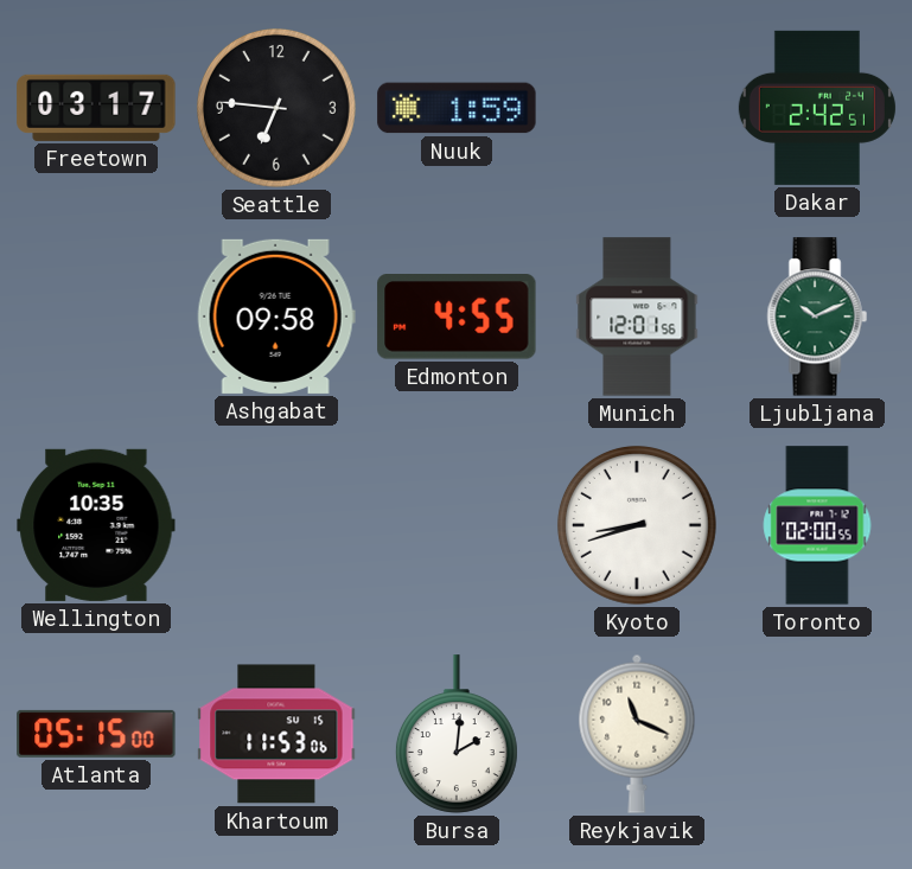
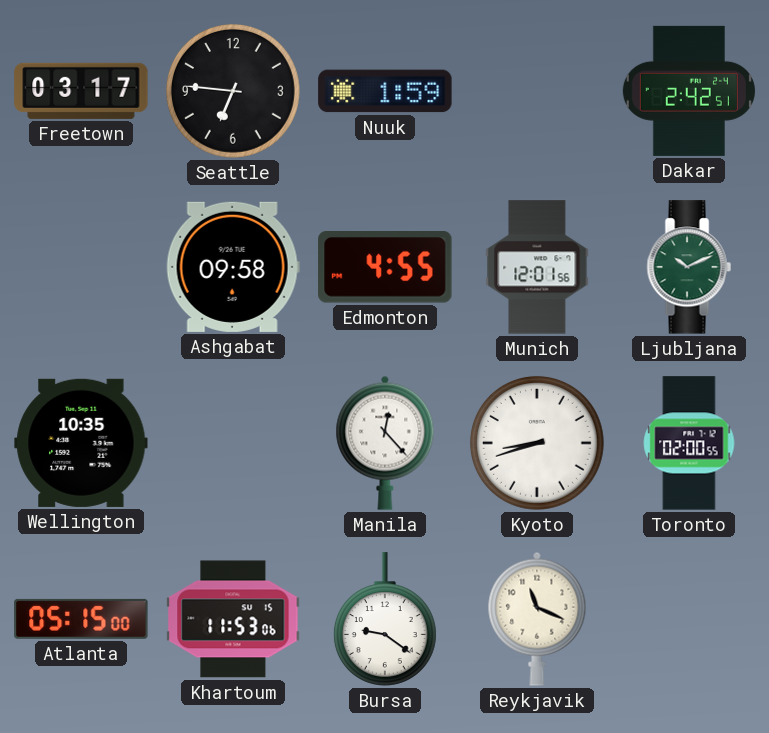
Manila: none -> 12:23 (385, 443)
Bursa: 2:01 -> 9:21 (385, 619)
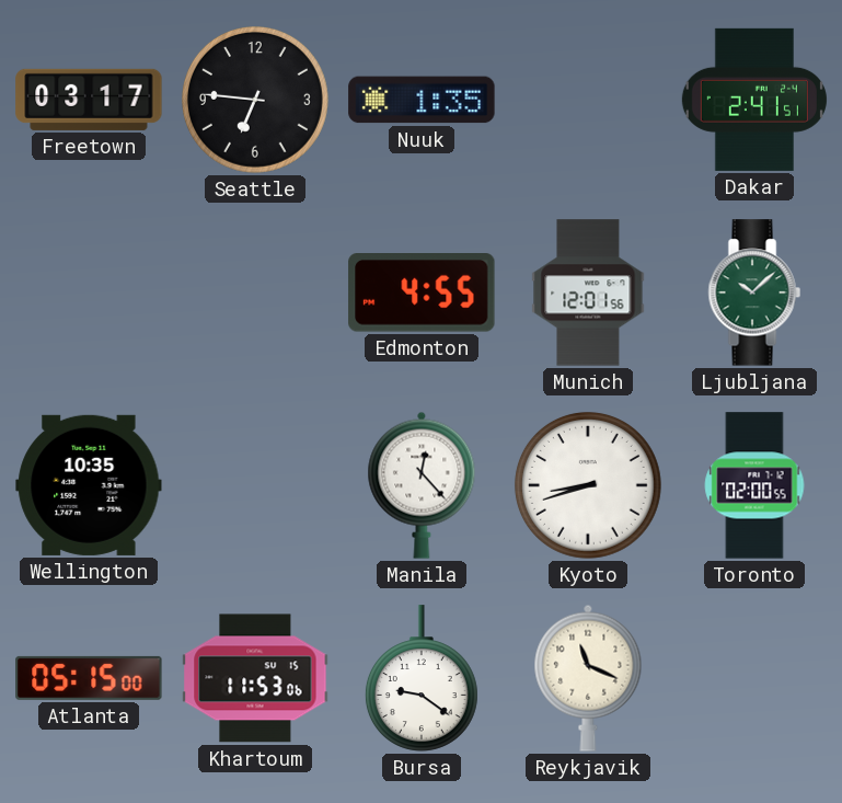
Nuuk: 1:59 -> 1:35 (422, 100)
Dakar: 2:42 -> 2:41 (754, 100)
Ashgabat: 09:58 -> none (233, 267)
Ljubljana: 10:11 -> 10:08 (754, 292)
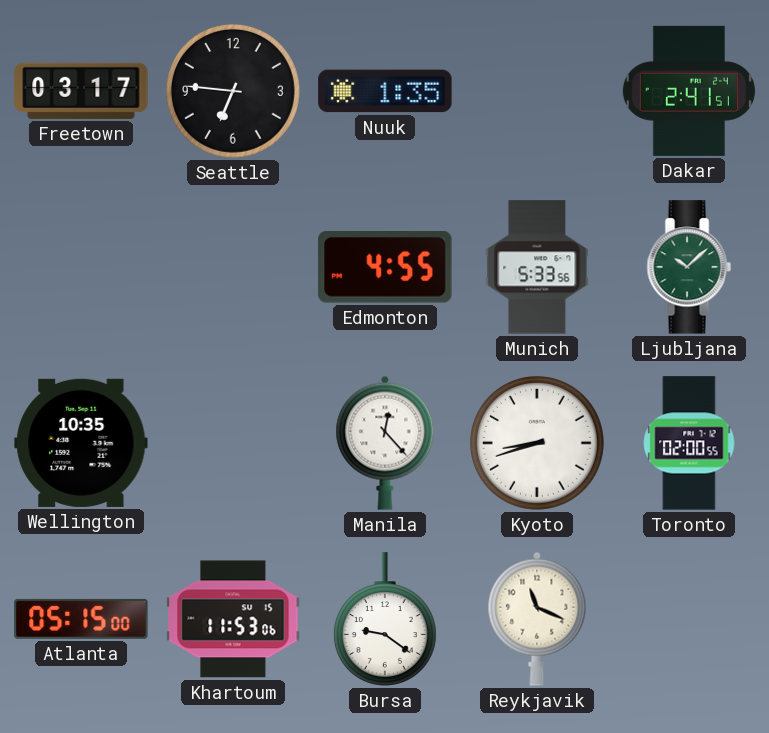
Munich: 12:01 -> 5:33 (537, 267)
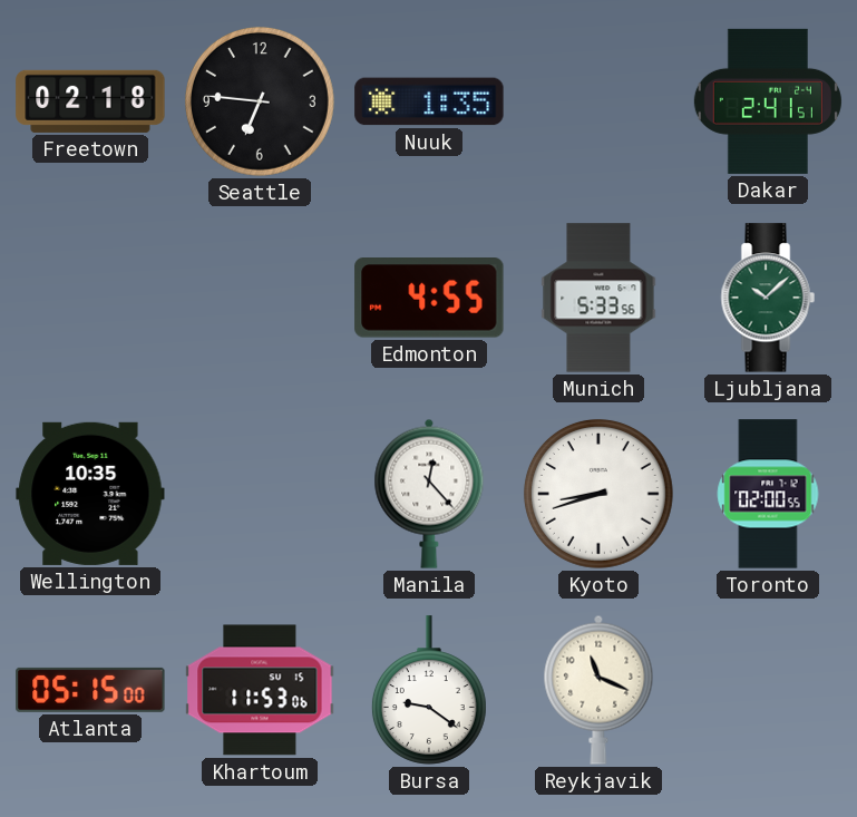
Freetown: 03:17 -> 02:18 (90, 101)
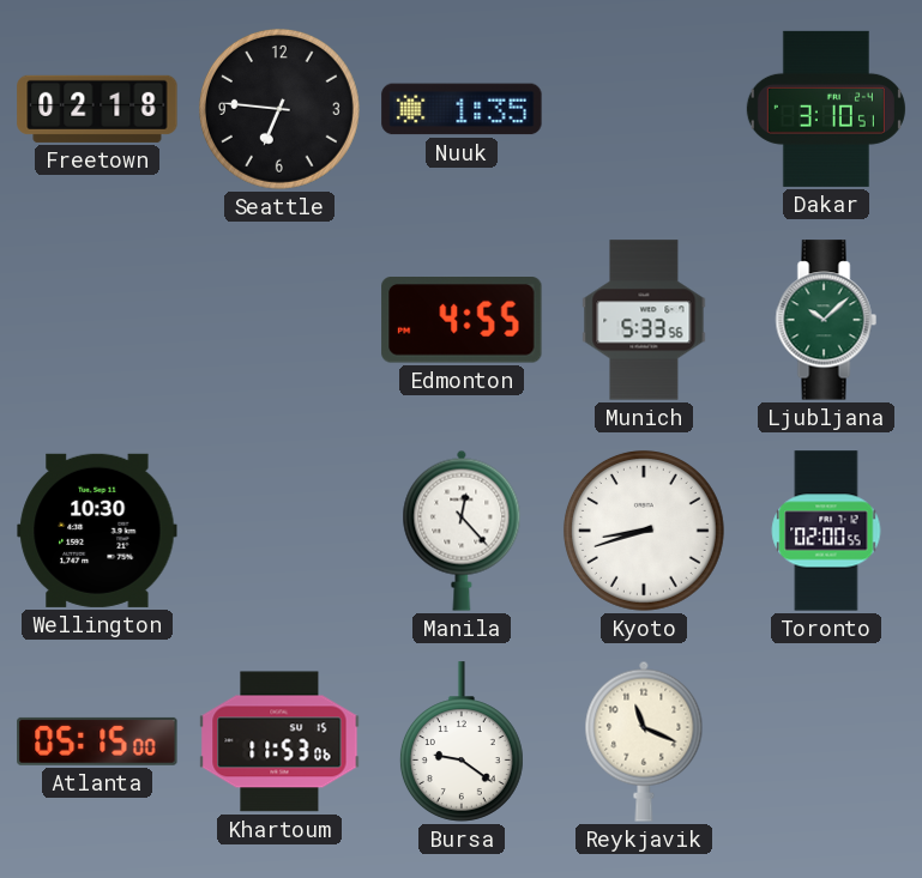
Dakar: 2:41 -> 3:10 (826, 109)
Wellington: 10:35 -> 10:30 (97, 531)
